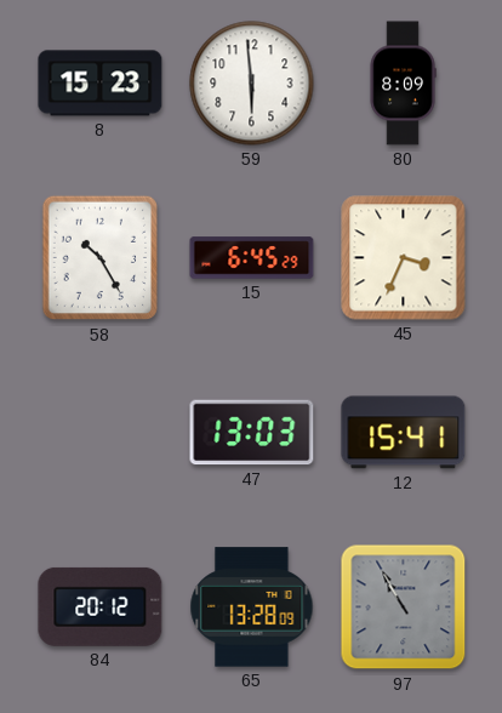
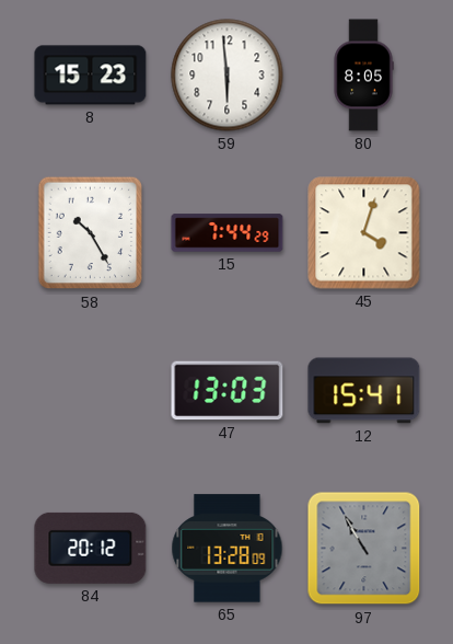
80: 8:09 -> 8:05 (363, 76)
15: 6:45 -> 7:44 (228, 233)
45: 3:34 -> 4:03 (364, 233)
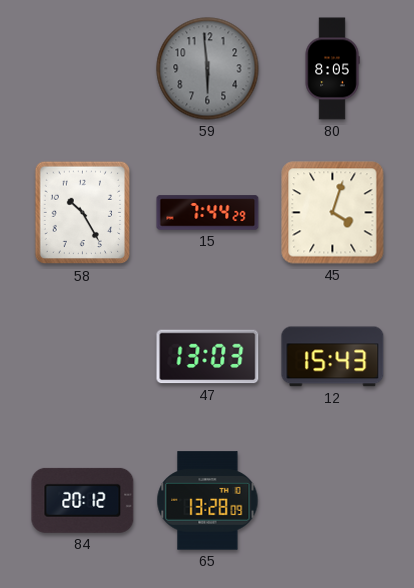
8: 15:23 -> none (91, 76)
59 dial: white -> grey (208, 69)
12: 15:41 -> 15:43 (333, 357)
97: 10:55 -> none (364, 549)
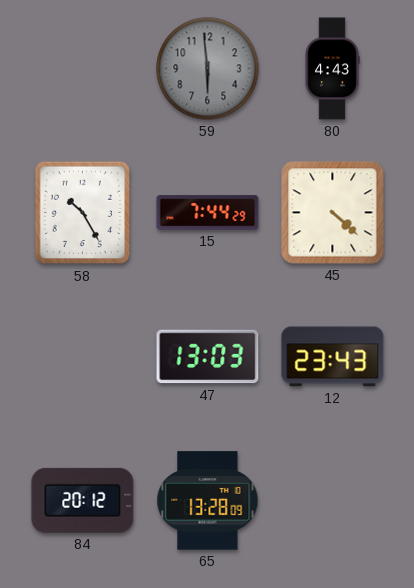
80: 8:05 -> 4:43 (332, 69)
45: 4:03 -> 4:22 (333, 213)
12: 15:43 -> 23:43 (333, 357)
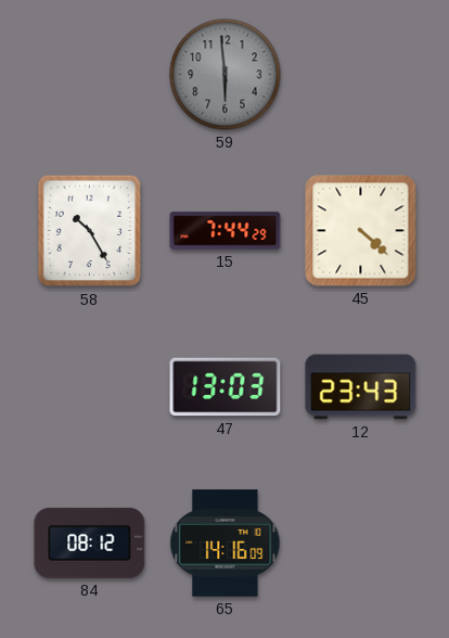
80: 4:43 -> none (332, 69)
84: 20:12 -> 08:12 (90, 543)
65: 13:28 -> 14:16 (226, 544)
